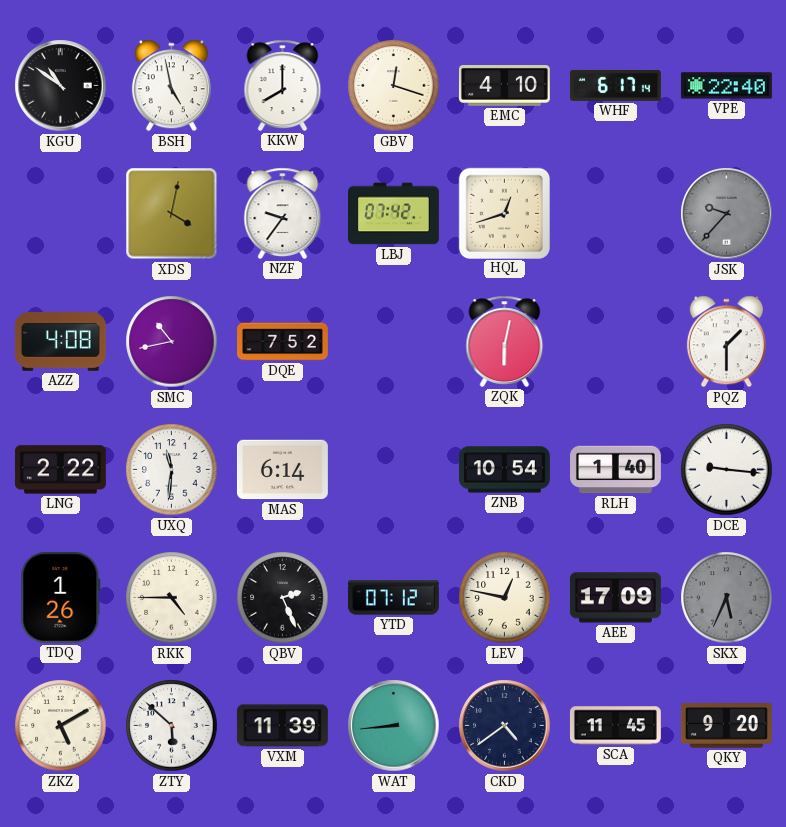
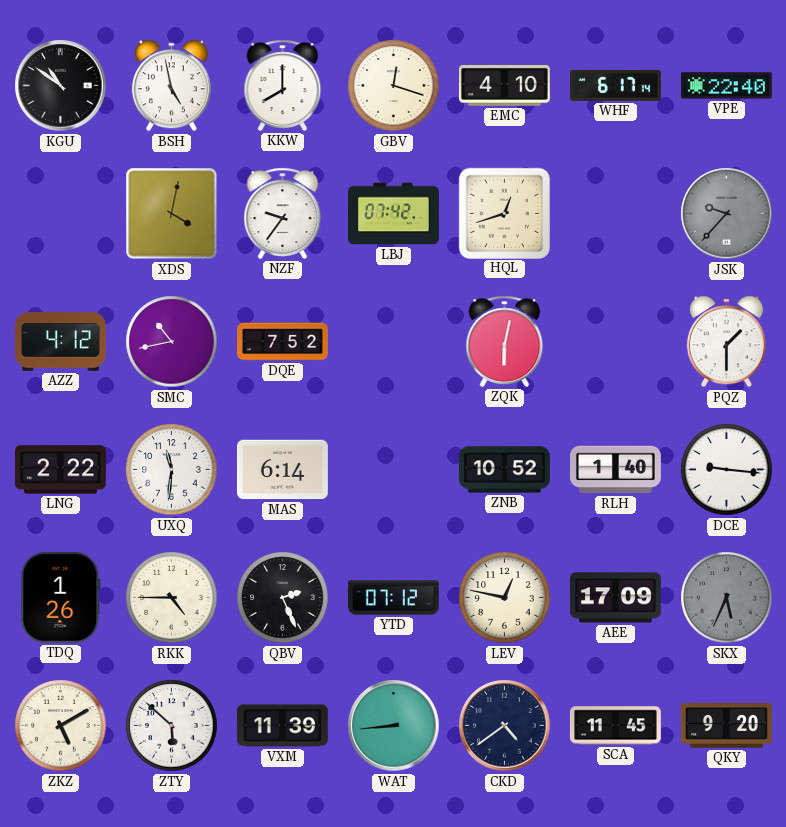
AZZ: 4:08 -> 4:12 (60, 342)
ZNB: 10:54 -> 10:52 (504, 470)
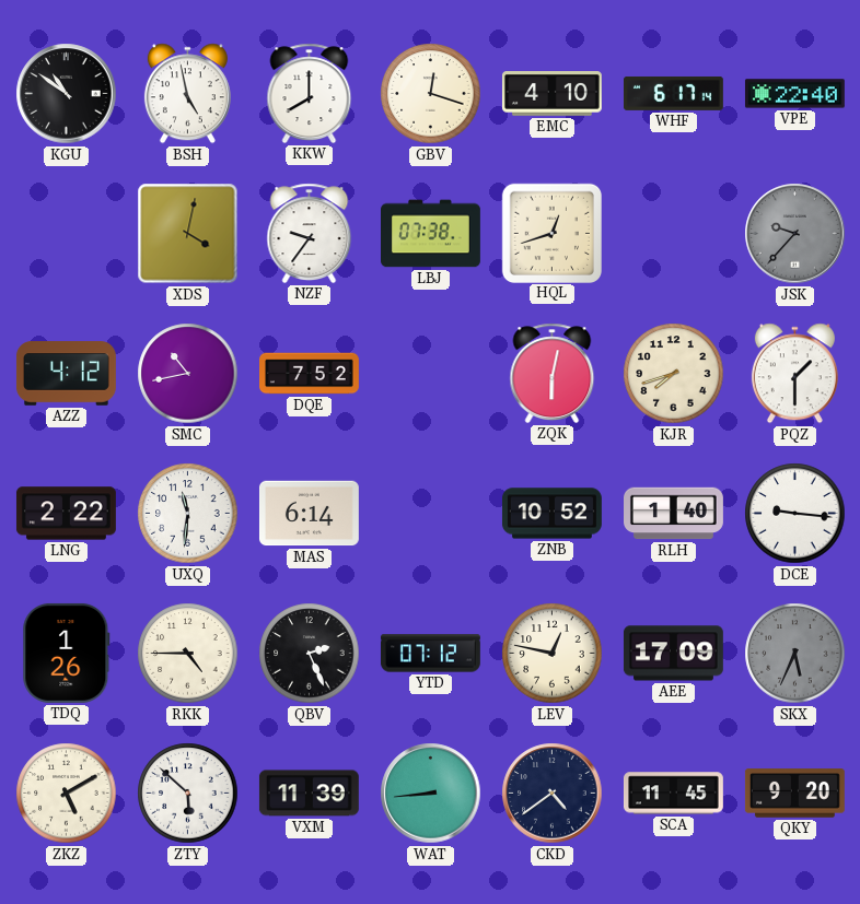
LBJ: 07:42 -> 07:38 (431, 234)
KJR: none -> 7:42 (674, 374)
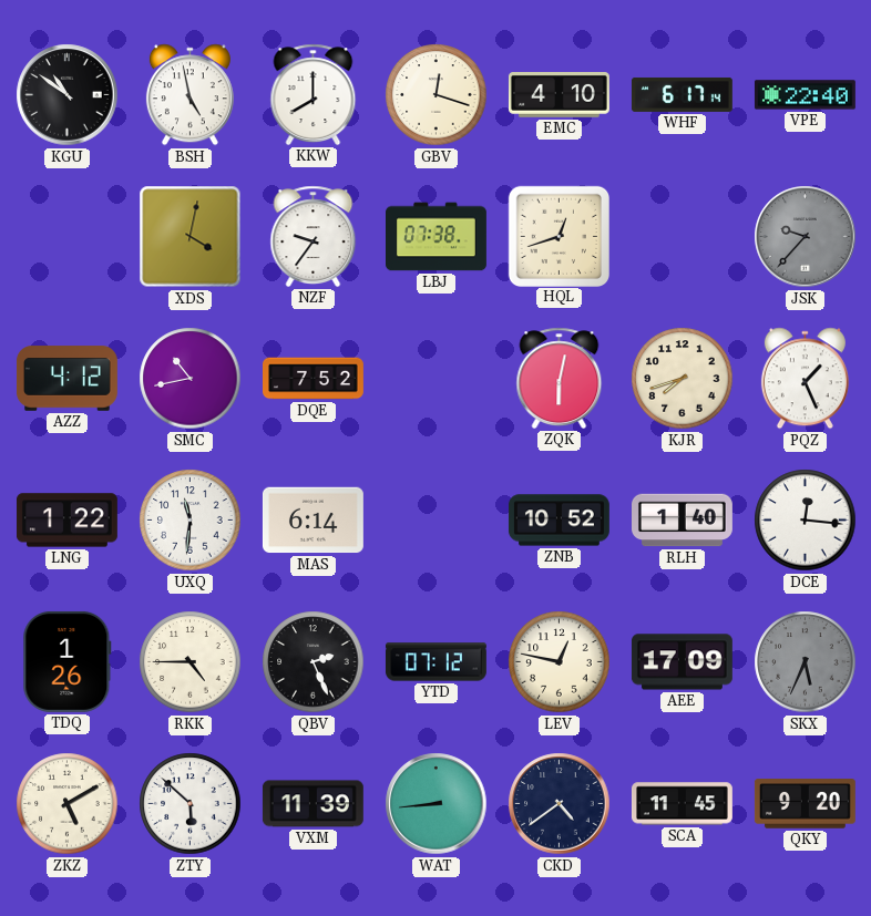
PQZ: 1:30 -> 1:26 (805, 379)
LNG: 2:22 -> 1:22 (66, 521)
DCE: 9:16 -> 12:16 (806, 521)
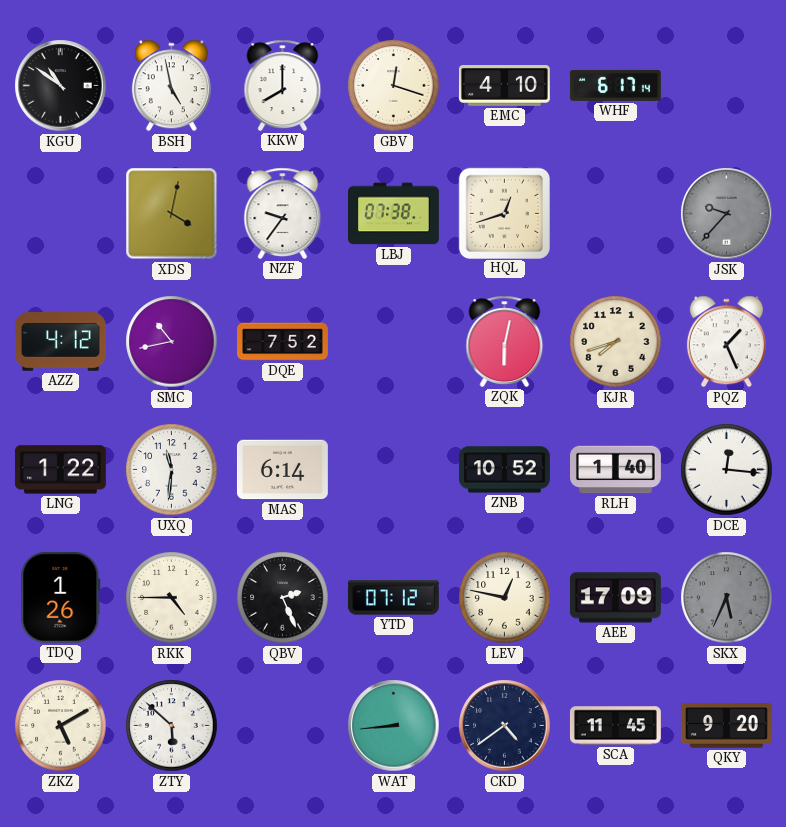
VPE: 22:40 -> none (805, 95)
VXM: 11:39 -> none (312, 804)
